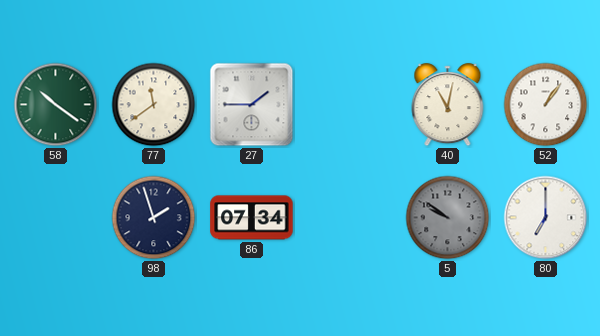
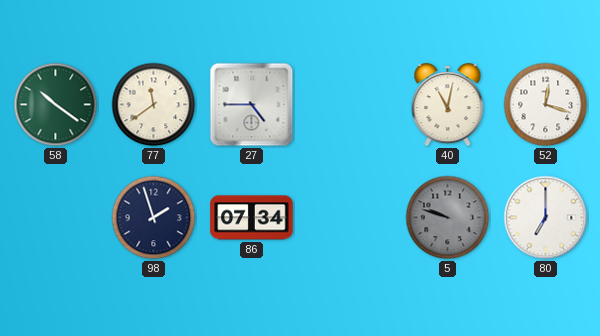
27: 1:45 -> 4:45 (252, 105)
52: 1:06 -> 12:18 (546, 105)
5: 9:51 -> 9:48 (448, 218)
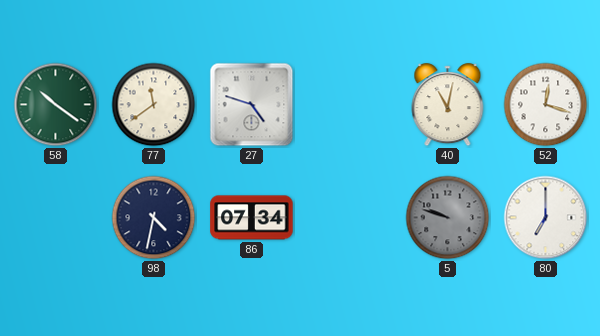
27: 4:45 -> 4:48 (252, 105)
98: 1:57 -> 4:32 (154, 218)
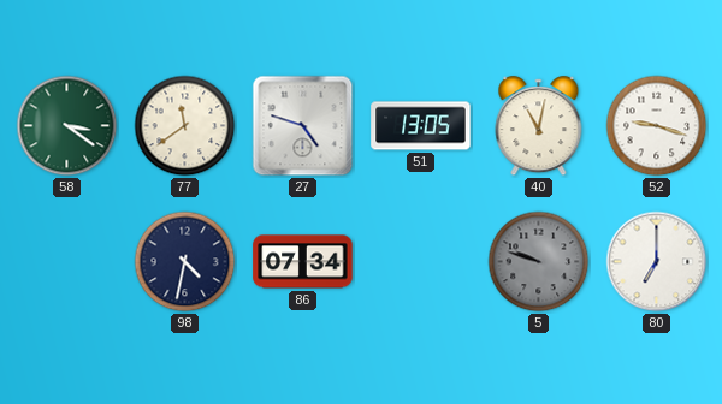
58: 10:21 -> 3:21 (67, 126)
51: none -> 13:05 (421, 126)
52: 12:18 -> 9:18 (657, 126)
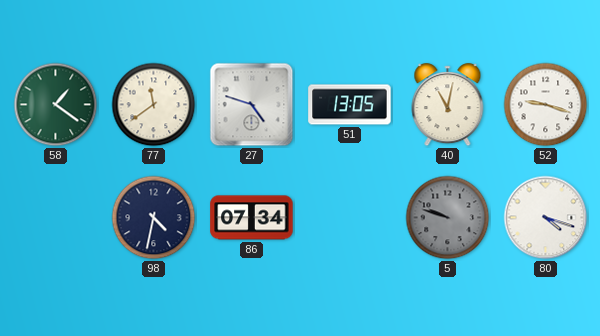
58: 3:21 -> 1:21 (56, 105)
80: 7:00 -> 4:18 (546, 218)
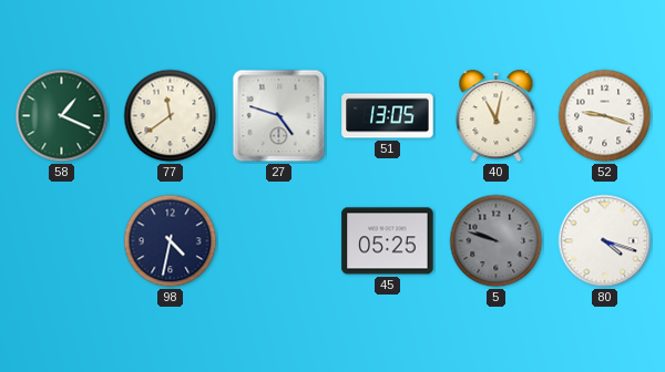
58: 1:21 -> 1:19 (62, 116)
86: 07:34 -> none (252, 218)
45: none -> 05:25 (388, 241)
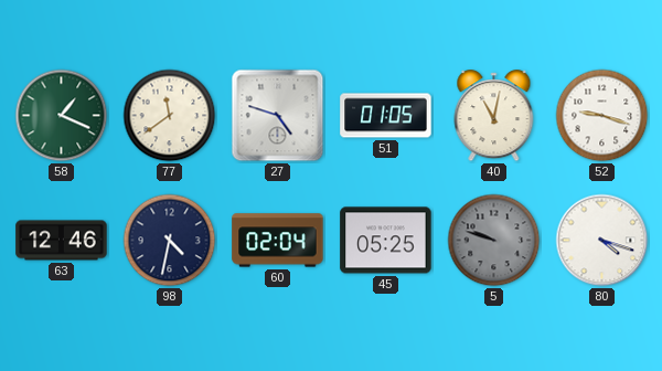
51: 13:05 -> 01:05 (386, 116)
63: none -> 12:46 (62, 241)
60: none -> 02:04 (278, 241)
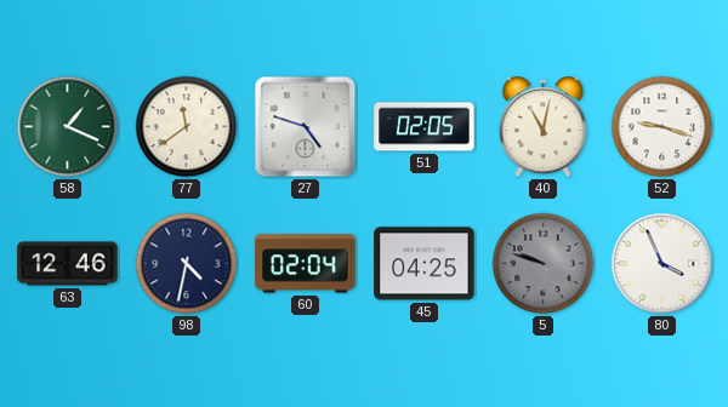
51: 01:05 -> 02:05 (425, 127)
45: 05:25 -> 04:25 (425, 264)
80: 4:18 -> 3:56 (662, 264)
